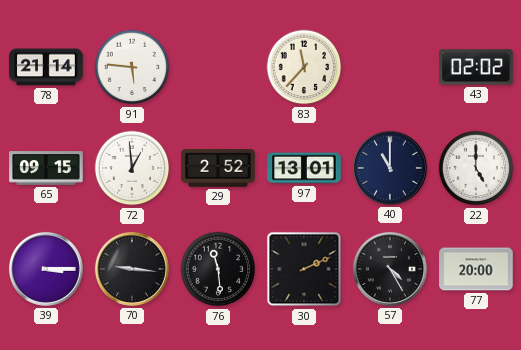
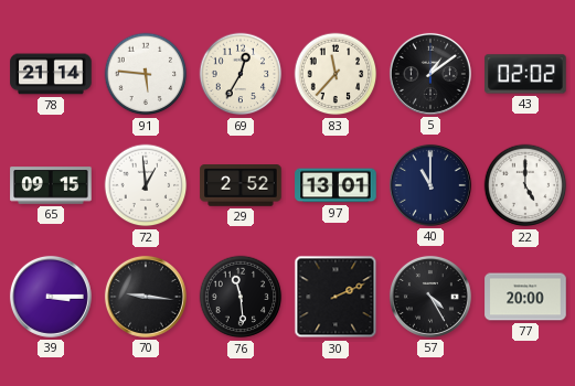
69: none -> 12:35 (241, 74)
5: none -> 1:09 (430, 74)
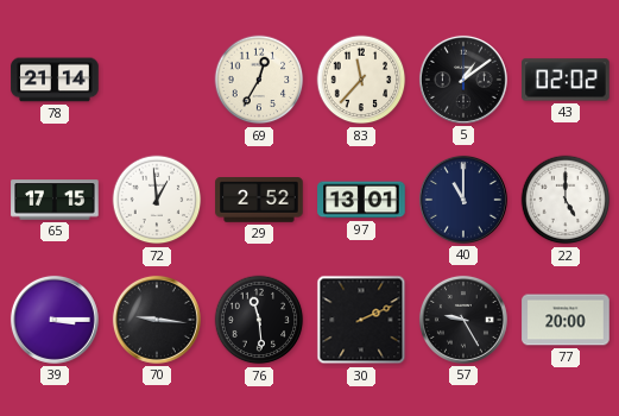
91: 5:46 -> none (146, 74)
65: 09:15 -> 17:15 (55, 200)
57: 4:25 -> 9:25 (463, 320)
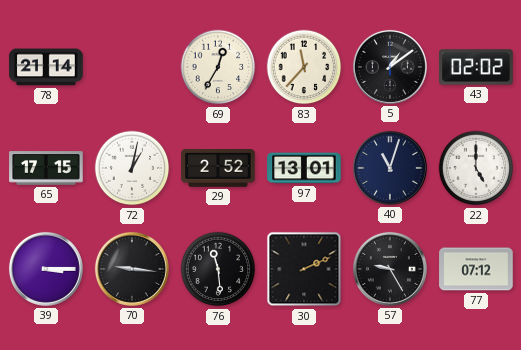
72: 12:59 -> 1:02 (132, 168)
40: 11:00 -> 11:03 (390, 168)
77: 20:00 -> 07:12 (476, 269)
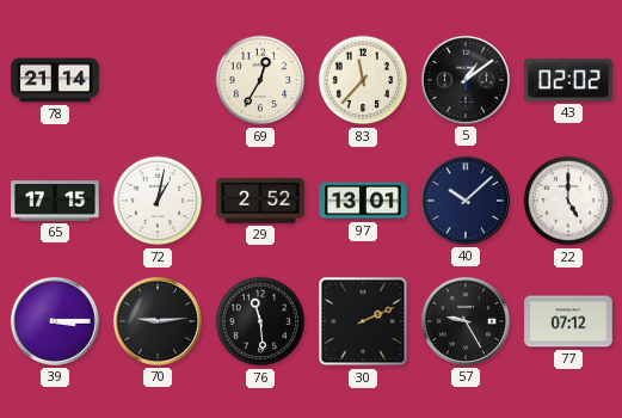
40: 11:03 -> 10:08 (466, 201)
70: 9:16 -> 9:14 (158, 321)
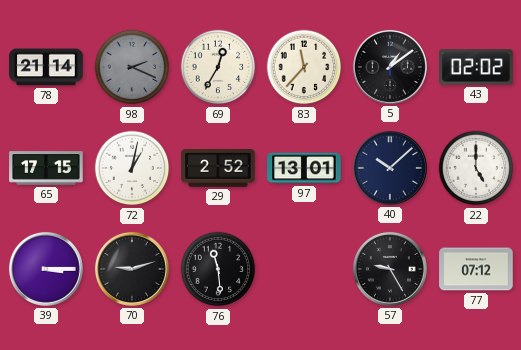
98: none -> 2:19 (132, 67)
70: 9:14 -> 9:12 (132, 269)
30: 2:11 -> none (363, 321)
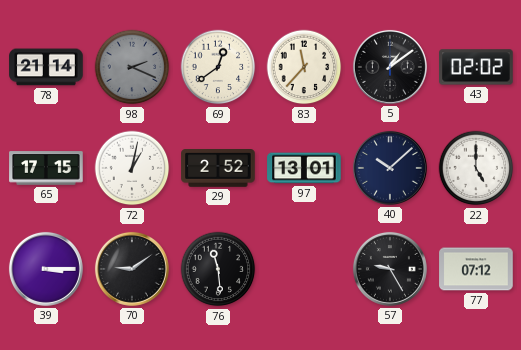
69: 12:35 -> 12:39 (218, 67)
70: 9:12 -> 9:09 (132, 269)
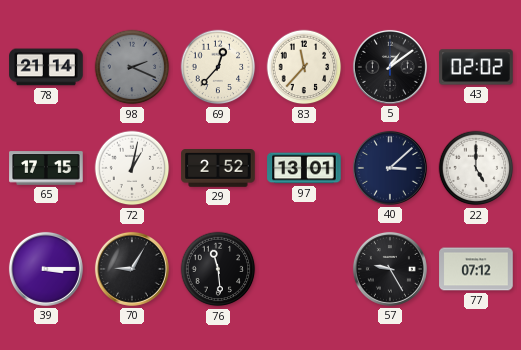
69: 12:39 -> 12:37 (218, 67)
40: 10:08 -> 3:08 (390, 168)
70: 9:09 -> 9:05 (132, 269)
